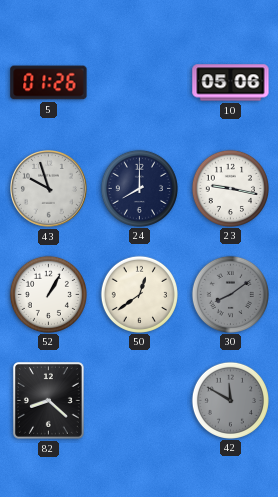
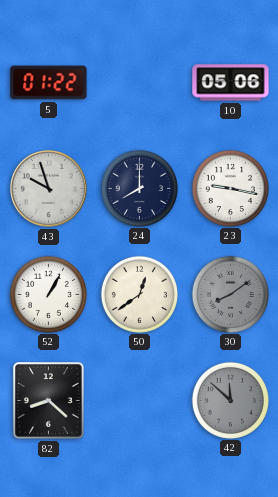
5: 01:26 -> 01:22 (49, 83)
42: 11:50 -> 11:52 (230, 400)
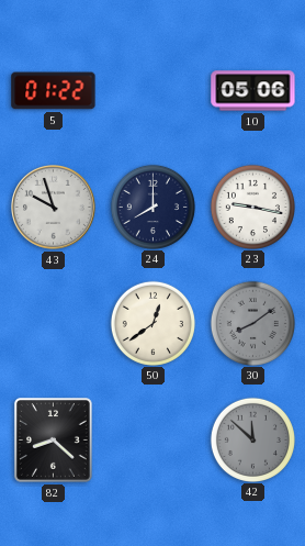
52: 1:05 -> none (48, 294)
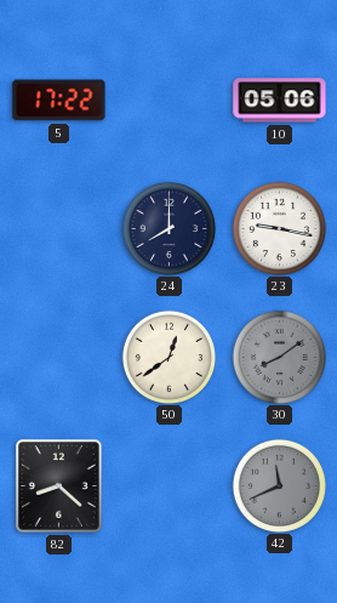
5: 01:22 -> 17:22 (59, 101)
43: 9:57 -> none (54, 208)
42: 11:52 -> 11:41 (279, 485)
